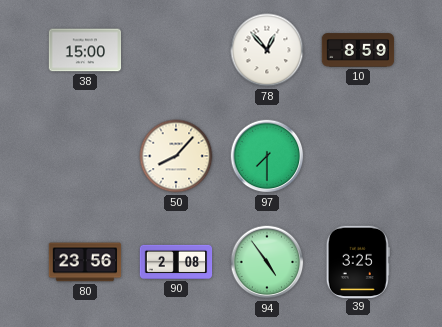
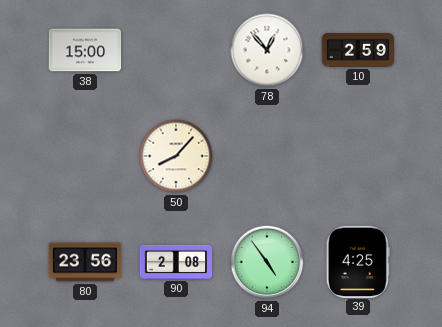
10: 8:59 -> 2:59 (358, 50)
97: 7:30 -> none (267, 156)
39: 3:25 -> 4:25 (358, 261)
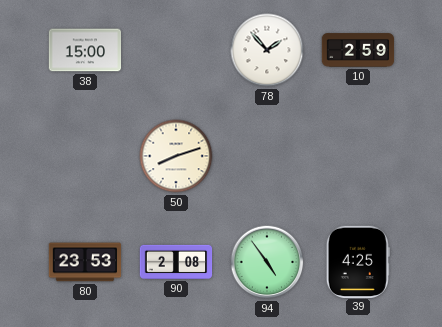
78: 12:53 -> 1:53 (267, 50)
50: 8:07 -> 8:12 (176, 156)
80: 23:56 -> 23:53 (85, 262)
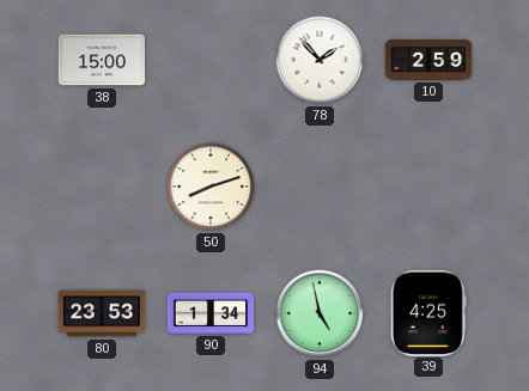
90: 2:08 -> 1:34 (211, 313)
94: 4:54 -> 4:58 (320, 313)
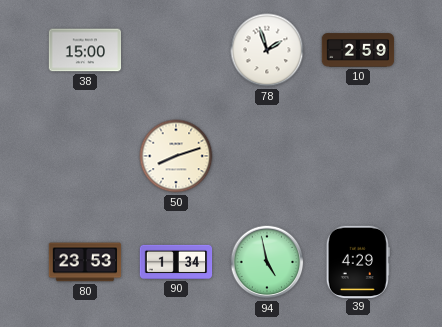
78: 1:53 -> 1:57 (267, 50)
39: 4:25 -> 4:29 (358, 261)
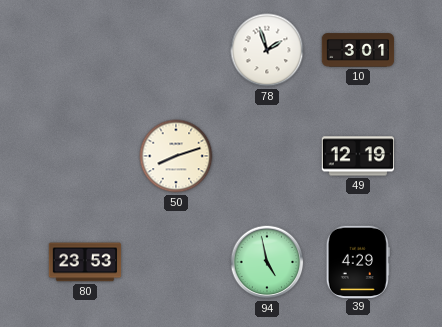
38: 15:00 -> none (85, 50)
10: 2:59 -> 3:01 (358, 50)
49: none -> 12:19 (358, 156)
90: 1:34 -> none (176, 262)
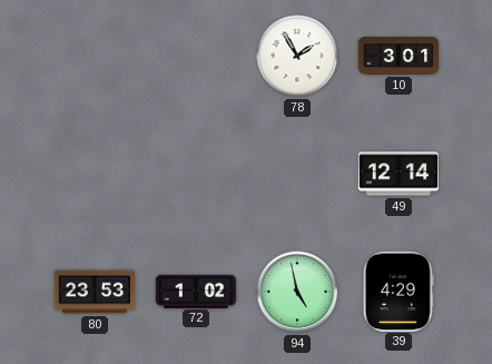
78: 1:57 -> 1:55 (297, 56)
50: 8:12 -> none (176, 156)
49: 12:19 -> 12:14 (398, 174)
72: none -> 1:02 (196, 291)
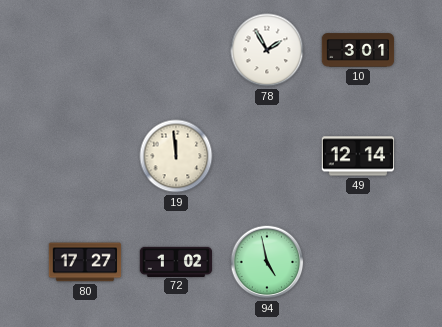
19: none -> 11:59 (176, 156)
80: 23:53 -> 17:27 (85, 262)
39: 4:29 -> none (398, 291)
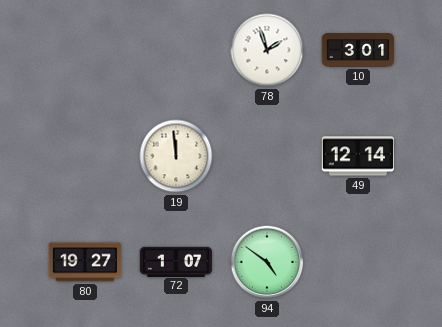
78: 1:55 -> 1:57 (267, 50)
80: 17:27 -> 19:27 (85, 262)
72: 1:02 -> 1:07 (176, 261)
94: 4:58 -> 4:51 (267, 262)
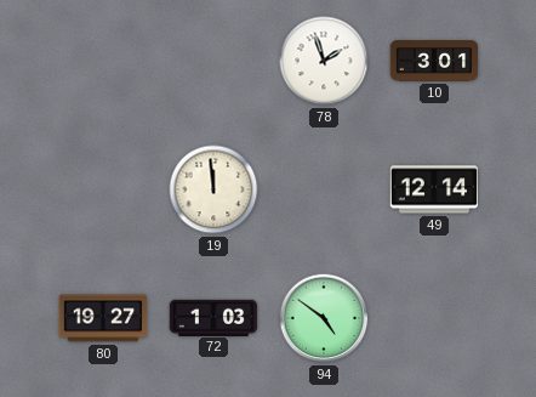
72: 1:07 -> 1:03 (213, 317)
